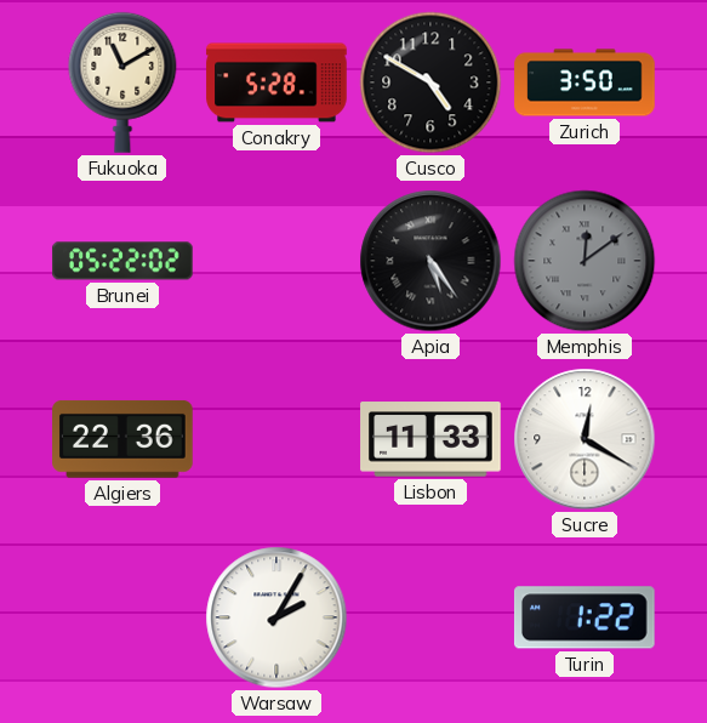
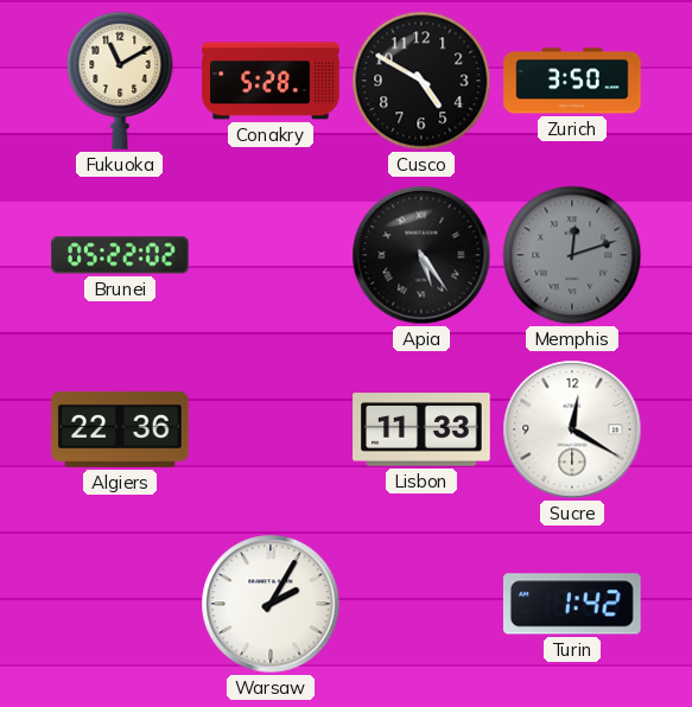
Memphis: 12:09 -> 12:12 (572, 255)
Turin: 1:22 -> 1:42 (572, 604)
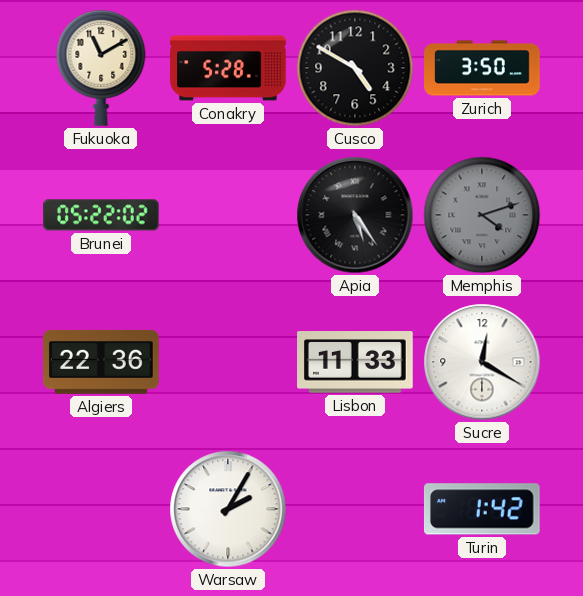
Memphis: 12:12 -> 4:12 (482, 215)
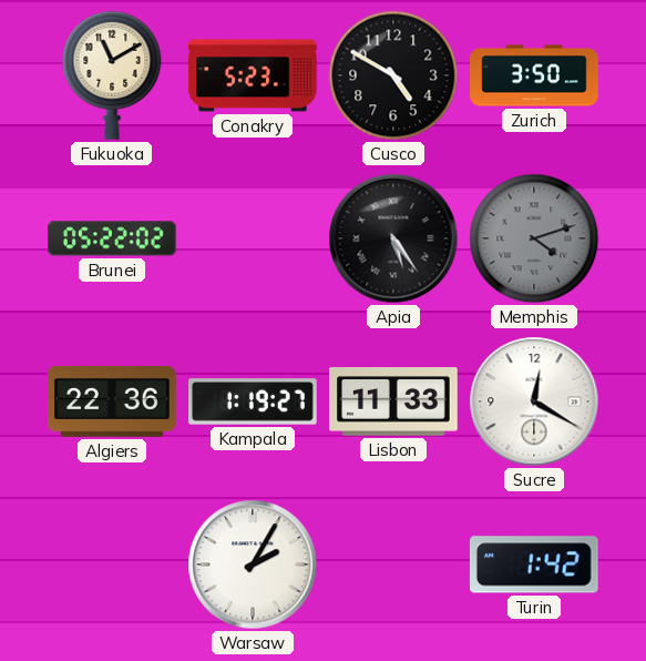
Conakry: 5:28 -> 5:23 (253, 75)
Kampala: none -> 1:19 (253, 401)
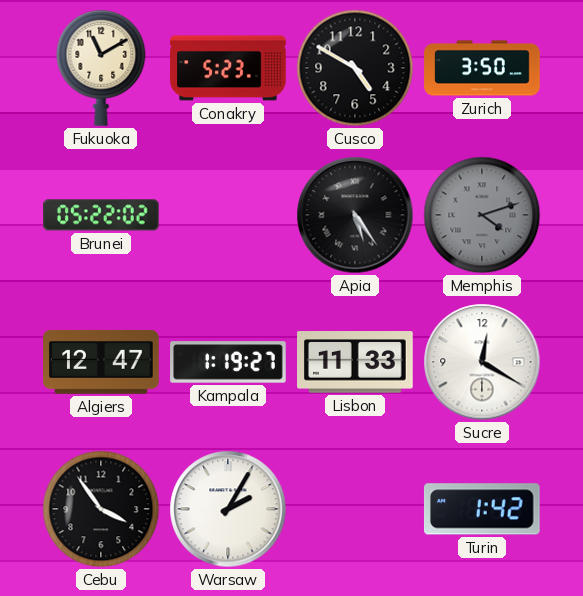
Algiers: 22:36 -> 12:47 (101, 362)
Cebu: none -> 3:54 (101, 509)
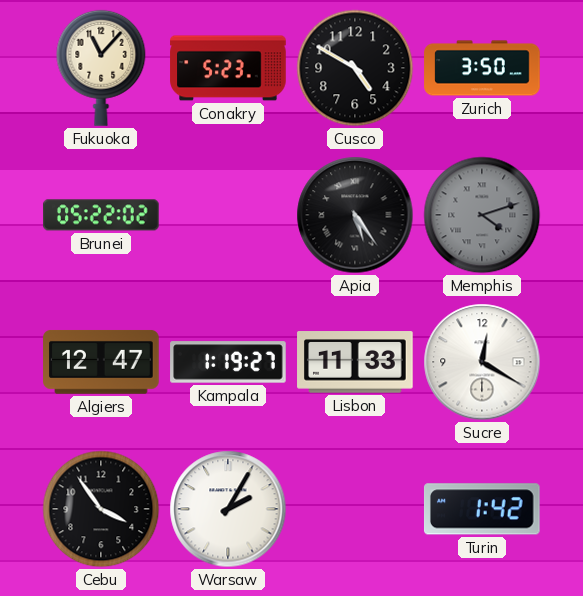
Fukuoka: 11:10 -> 11:07 (101, 68)
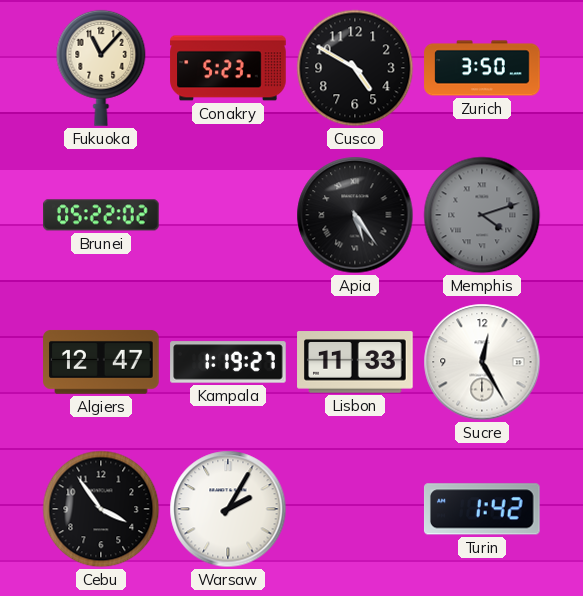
Sucre: 12:20 -> 12:25 (482, 362)
